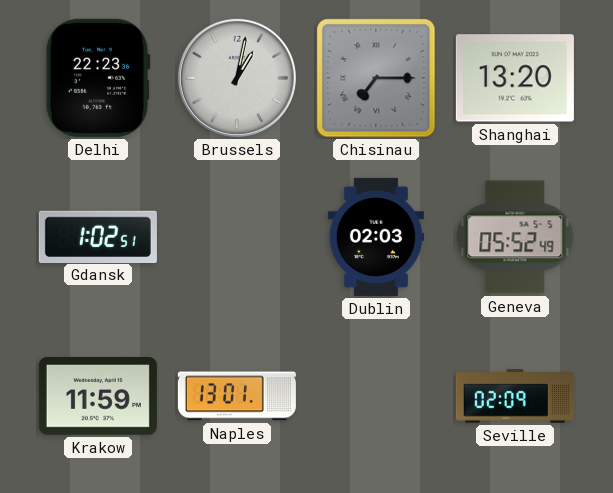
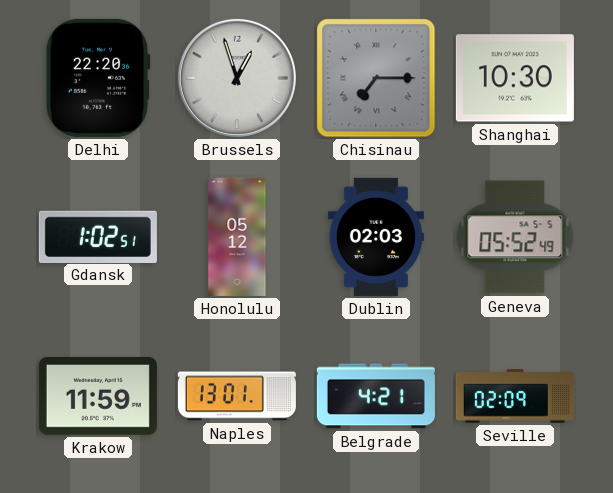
Delhi: 22:23 -> 22:20 (98, 78)
Brussels: 1:02 -> 12:57 (237, 78)
Shanghai: 13:20 -> 10:30 (515, 78)
Honolulu: none -> 05:12 (237, 237)
Belgrade: none -> 4:21 (376, 396)
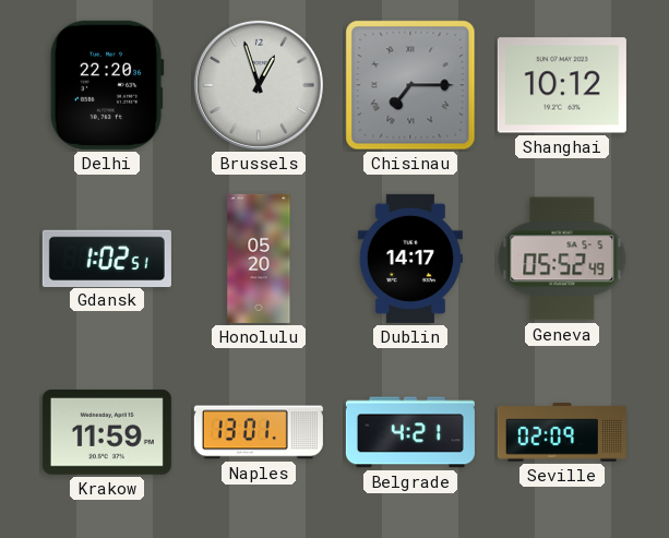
Shanghai: 10:30 -> 10:12 (562, 85)
Honolulu: 05:12 -> 05:20 (259, 259)
Dublin: 02:03 -> 14:17 (410, 259)
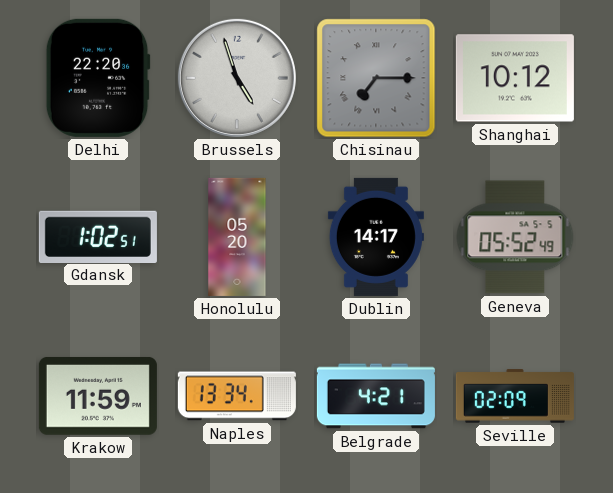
Brussels: 12:57 -> 4:57 (237, 78)
Naples: 13:01 -> 13:34 (237, 396)
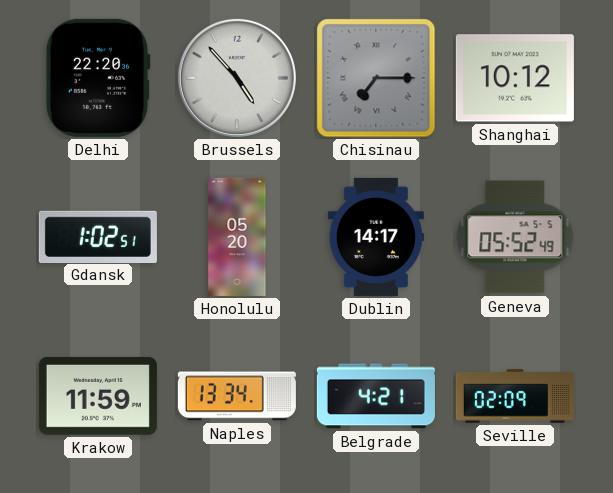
Brussels: 4:57 -> 4:53 (237, 78)
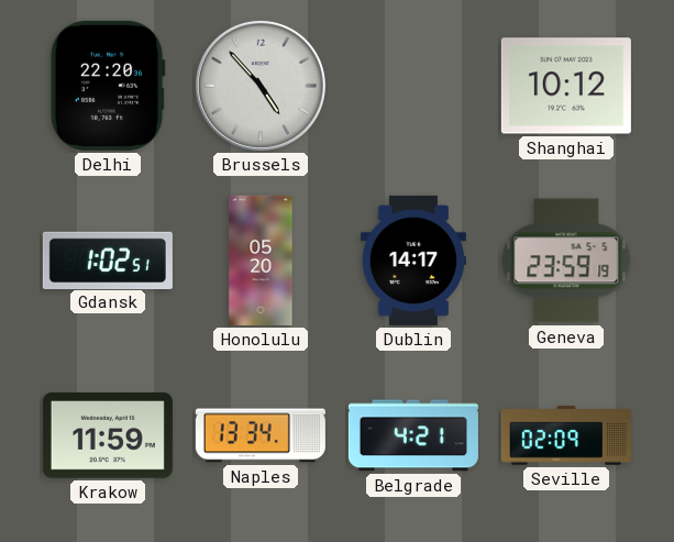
Chisinau: 7:15 -> none (376, 78)
Geneva: 05:52 -> 23:59 (566, 261)
